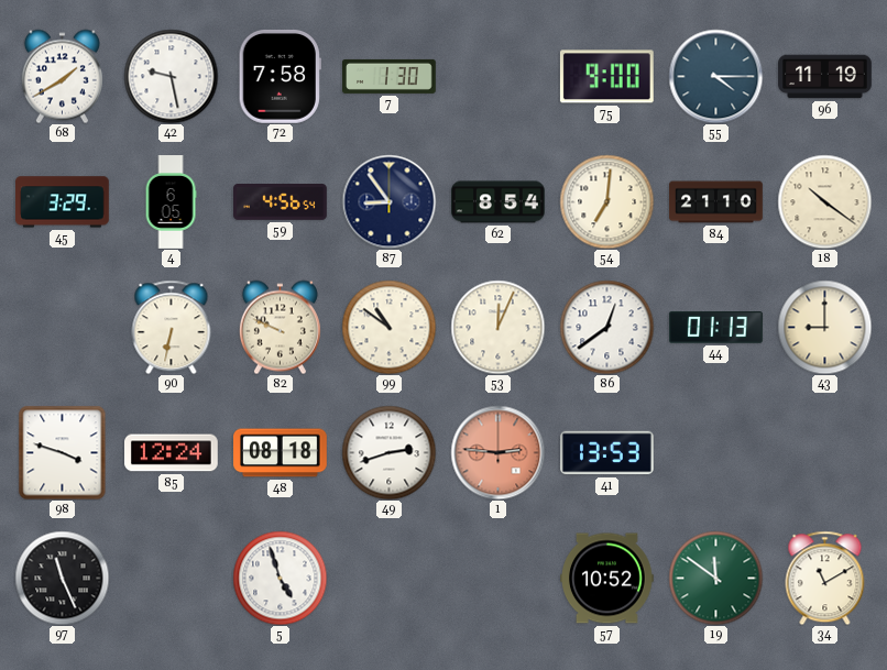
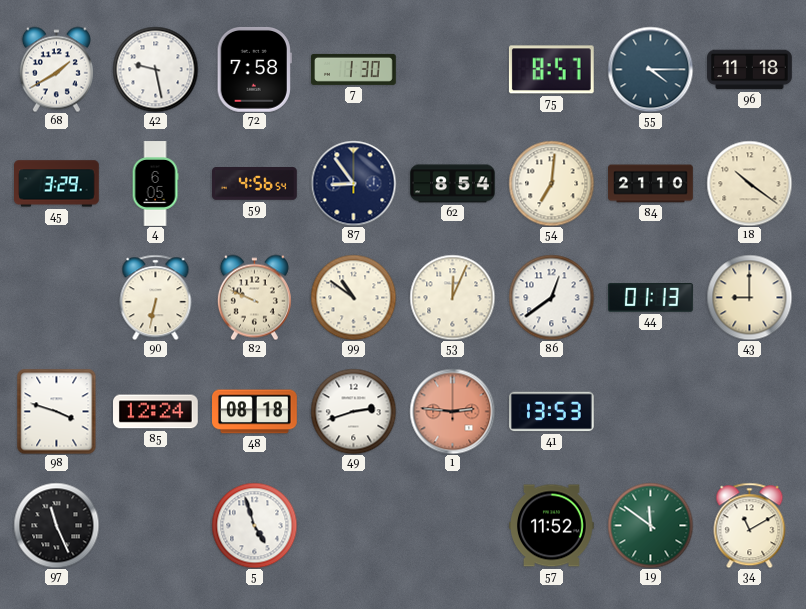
75: 9:00 -> 8:57 (551, 70)
96: 11:19 -> 11:18 (750, 70)
57: 10:52 -> 11:52 (552, 526)
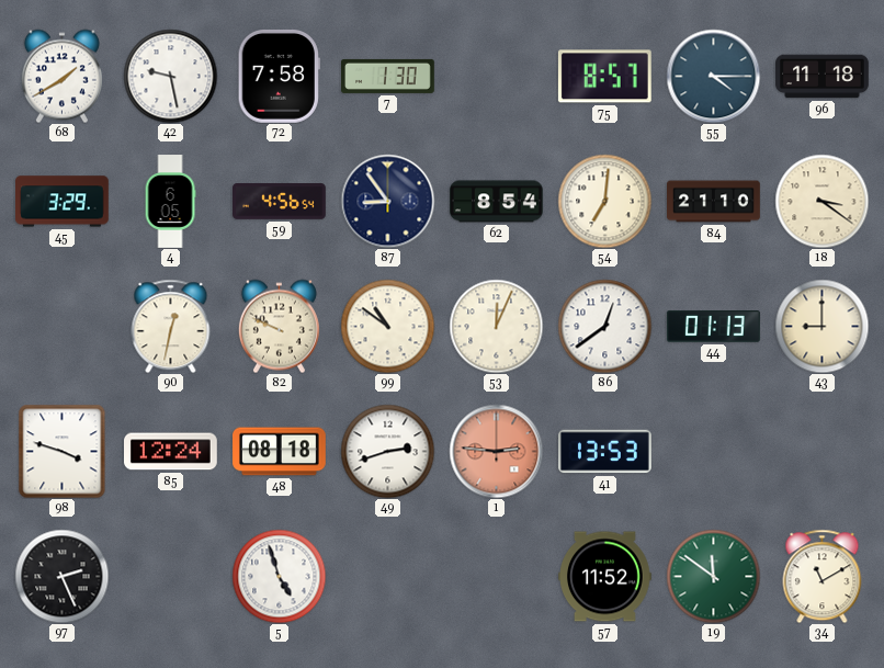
18: 10:21 -> 3:21 (821, 201)
90: 6:32 -> 12:32 (171, 326)
97: 11:26 -> 2:26 (61, 576)
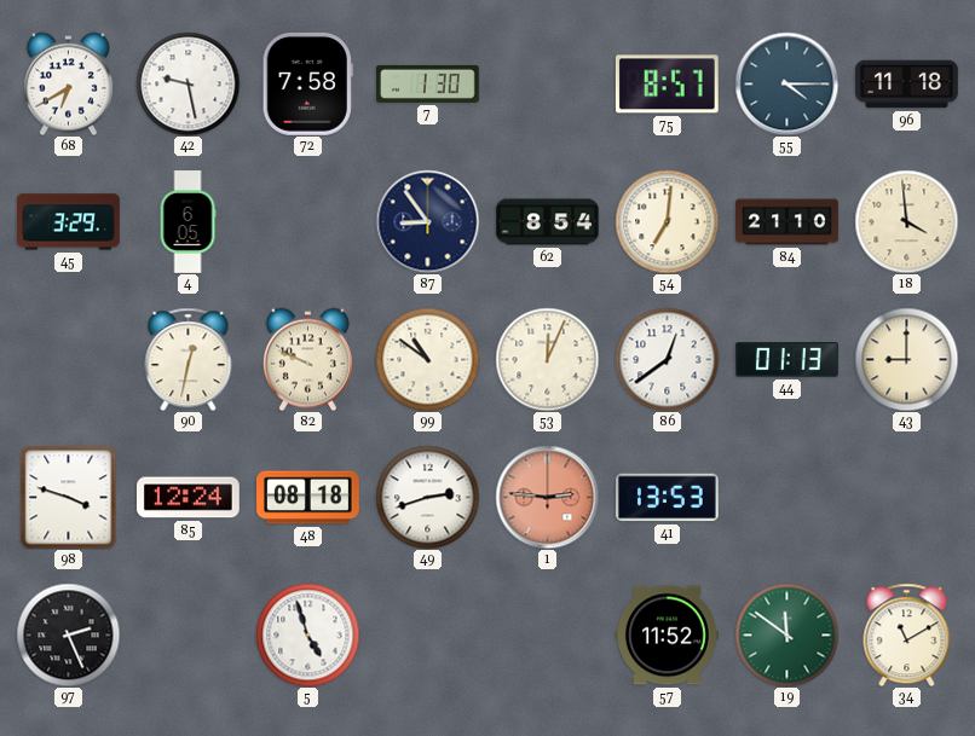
68: 1:40 -> 6:40 (68, 83)
59: 4:56 -> none (280, 202)
18: 3:21 -> 3:59 (906, 221)
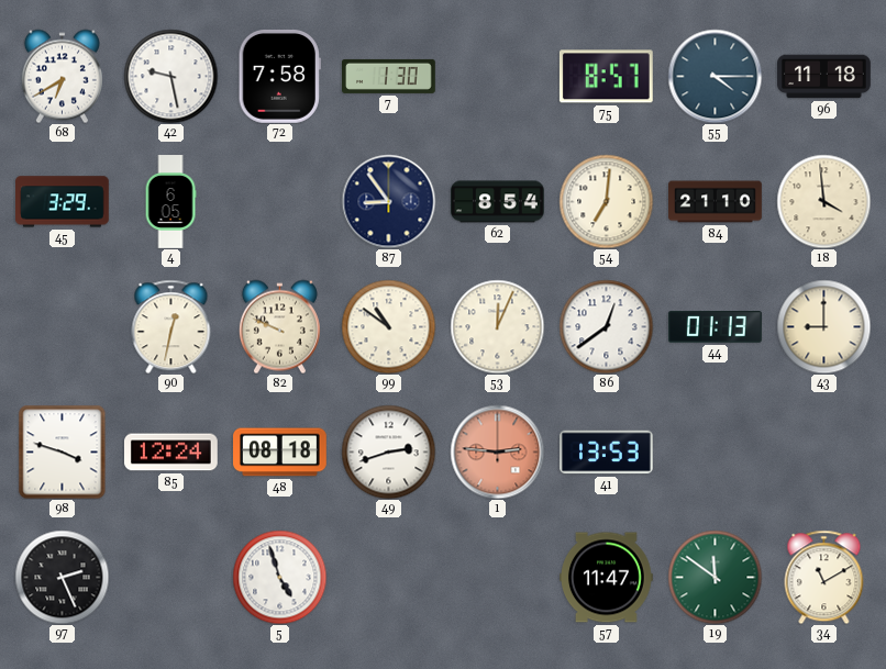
57: 11:52 -> 11:47 (607, 578)
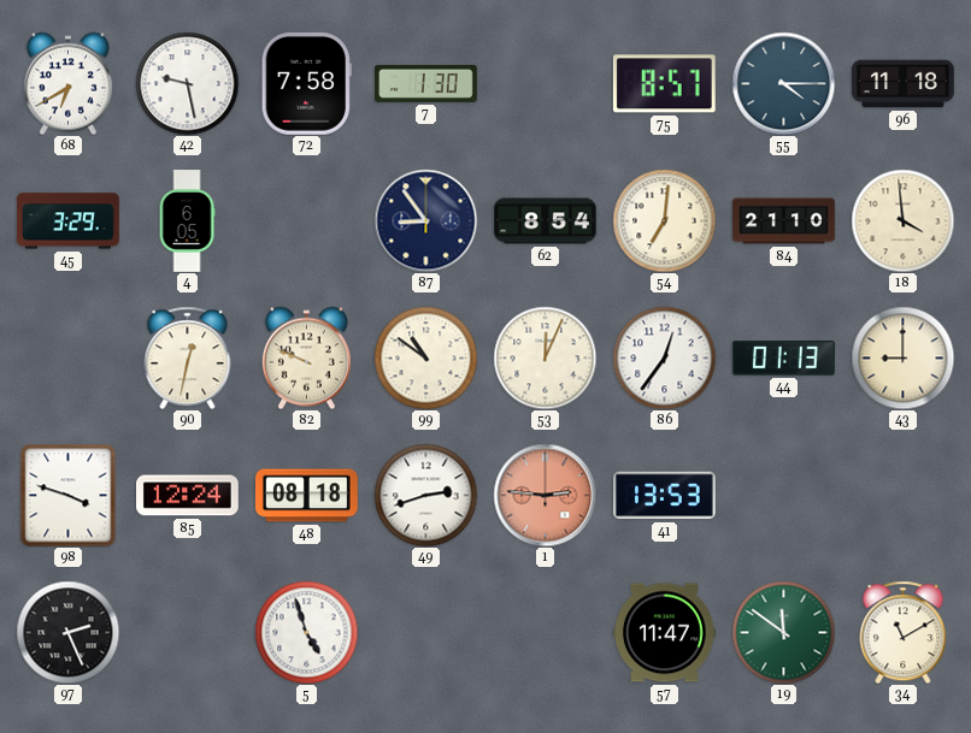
86: 12:39 -> 12:36 (664, 357)
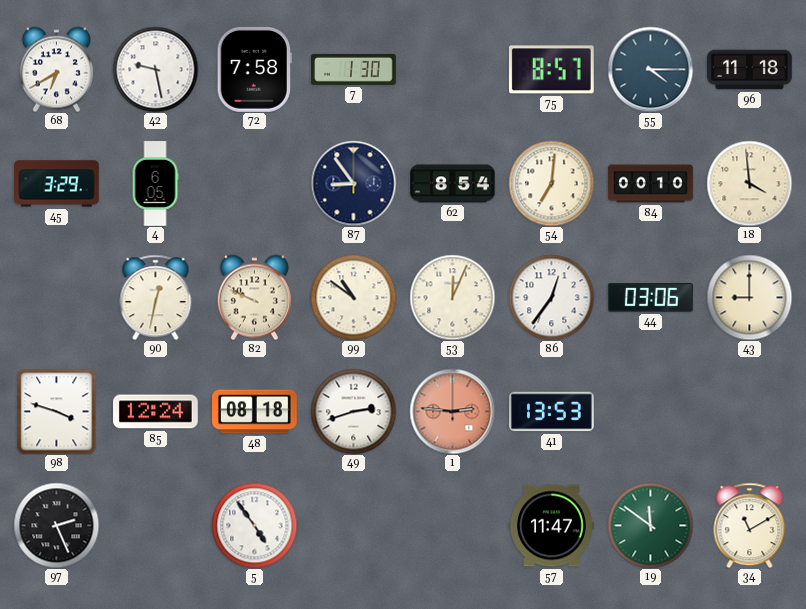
84: 21:10 -> 00:10 (651, 184)
44: 01:13 -> 03:06 (651, 298)
5: 4:57 -> 4:54 (254, 525)
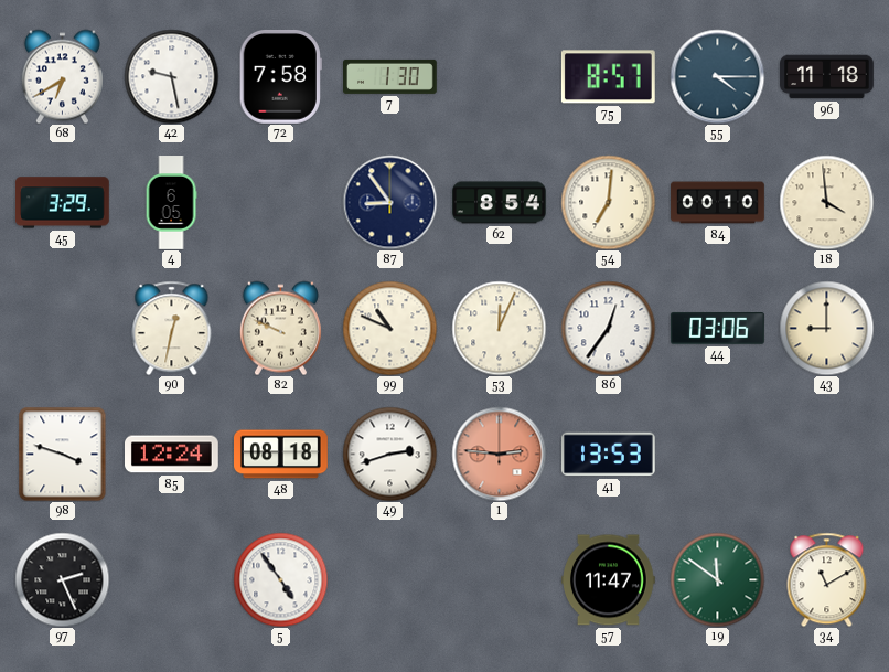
99: 10:51 -> 10:49 (389, 328)
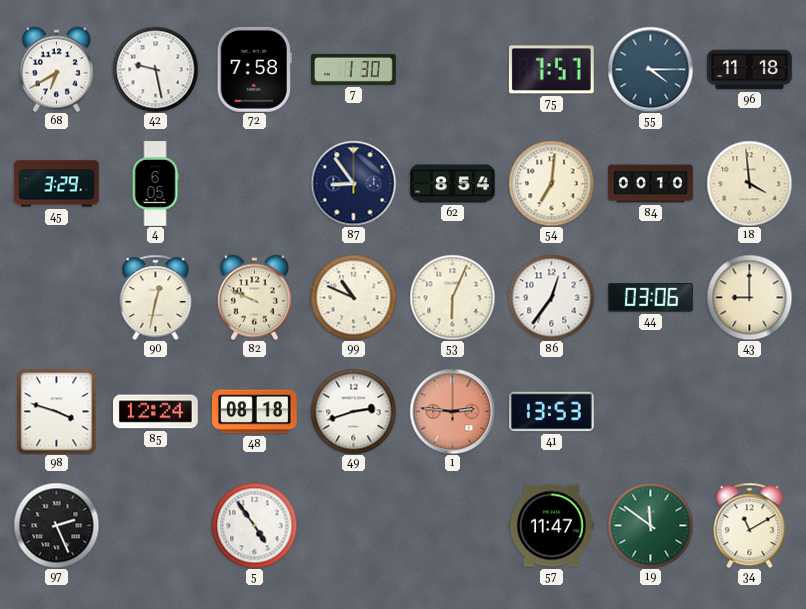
75: 8:57 -> 7:57 (551, 70)
53: 12:04 -> 6:04 (452, 297)
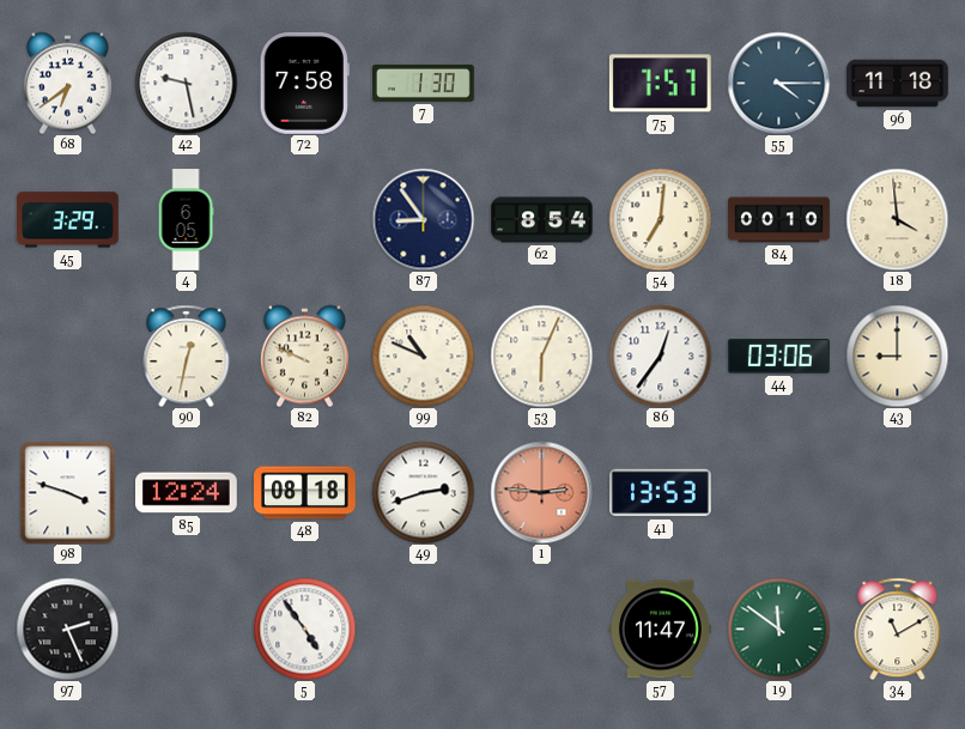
68: 6:40 -> 6:39 (67, 83)
